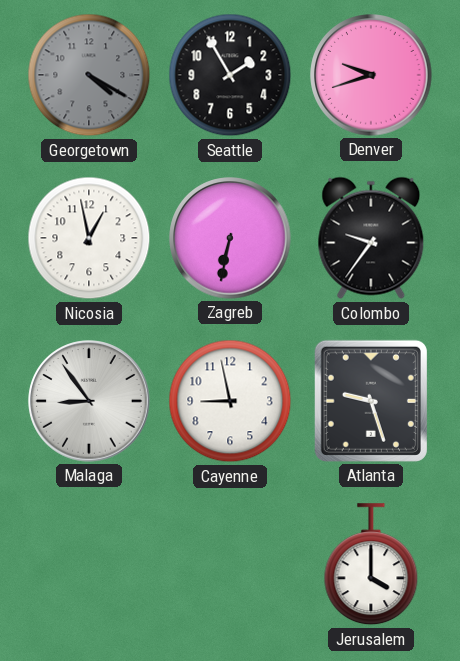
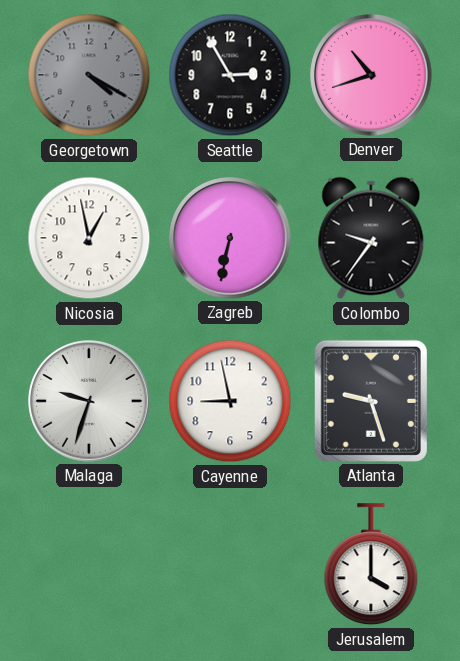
Seattle: 1:55 -> 2:55 (230, 75)
Denver: 9:42 -> 10:42 (371, 75)
Malaga: 8:54 -> 9:33 (89, 401)
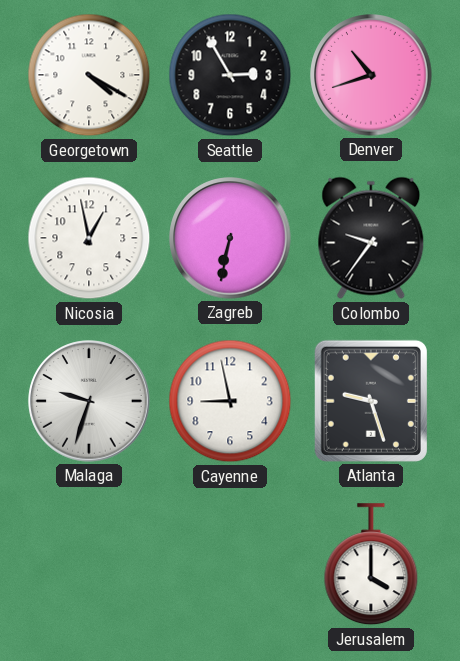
Georgetown dial: grey -> white (89, 75)
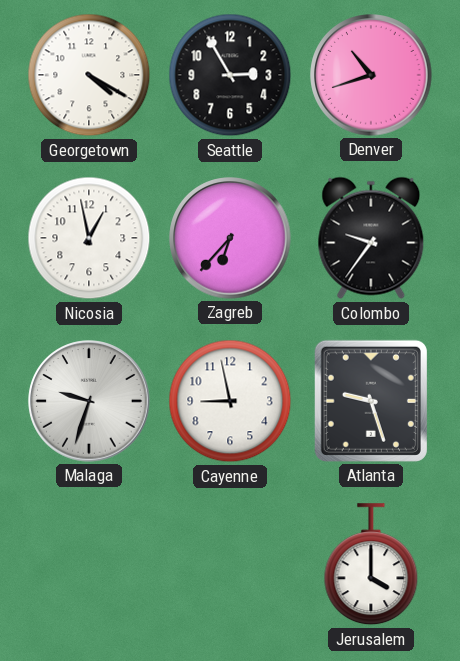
Zagreb: 6:32 -> 6:37 (230, 238)
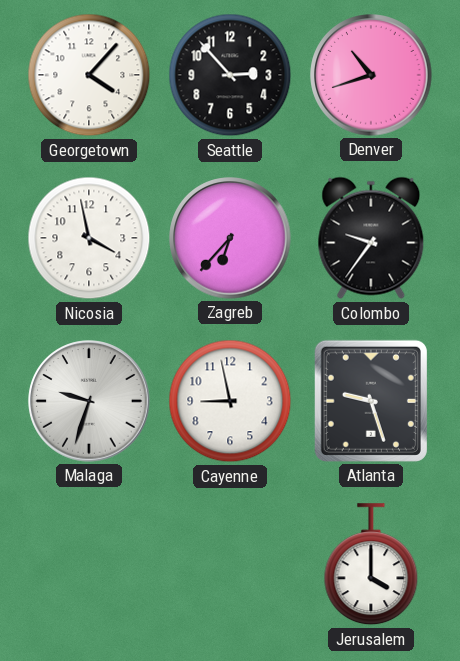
Georgetown: 4:20 -> 4:07 (89, 75)
Seattle: 2:55 -> 2:53 (230, 75)
Nicosia: 12:58 -> 3:58 (89, 238)
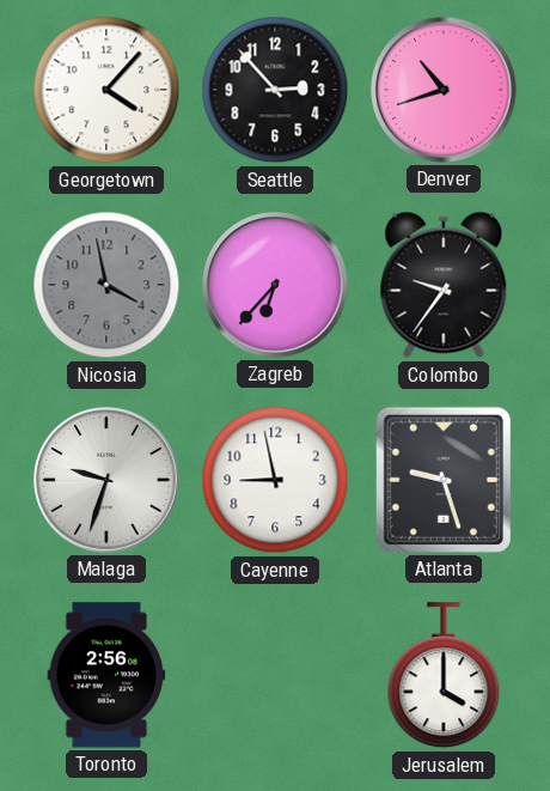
Nicosia dial: white -> grey (106, 285)
Toronto: none -> 2:56 (106, 675)
